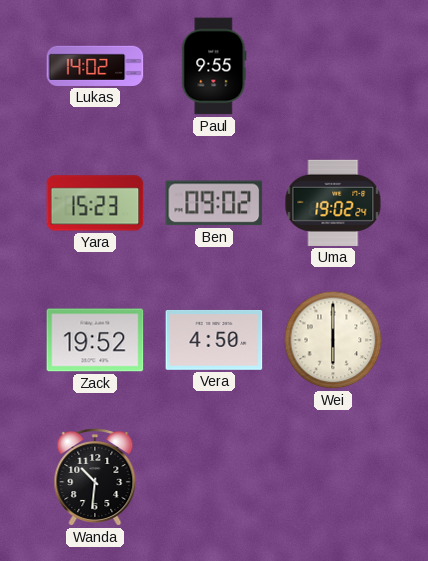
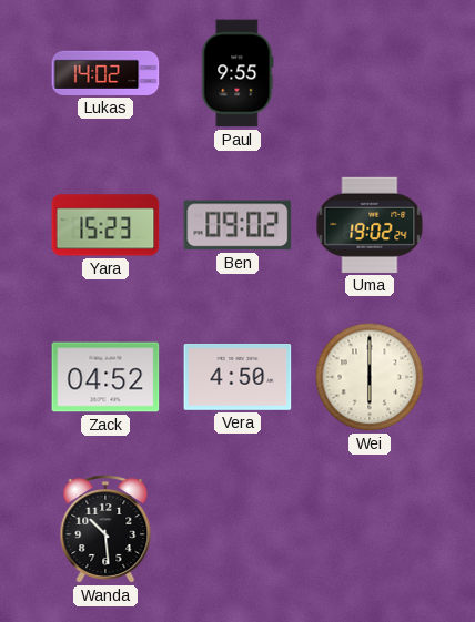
Zack: 19:52 -> 04:52 (105, 377)
Wanda: 10:31 -> 10:29 (105, 530)
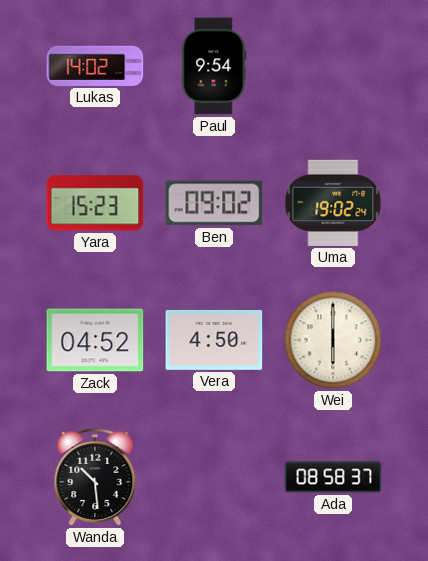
Paul: 9:55 -> 9:54 (214, 66)
Ada: none -> 08:58 (333, 477)
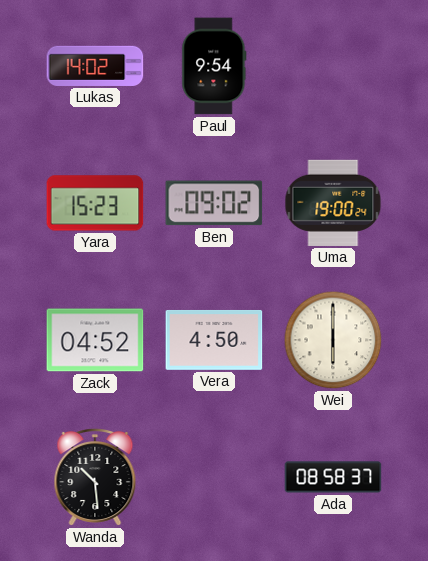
Uma: 19:02 -> 19:00 (333, 203)
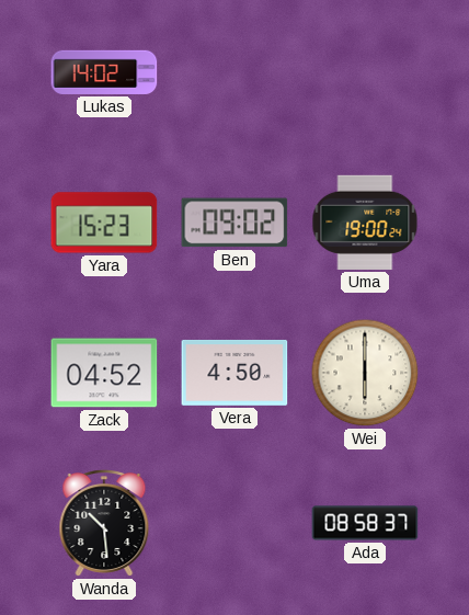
Paul: 9:54 -> none (214, 66)
